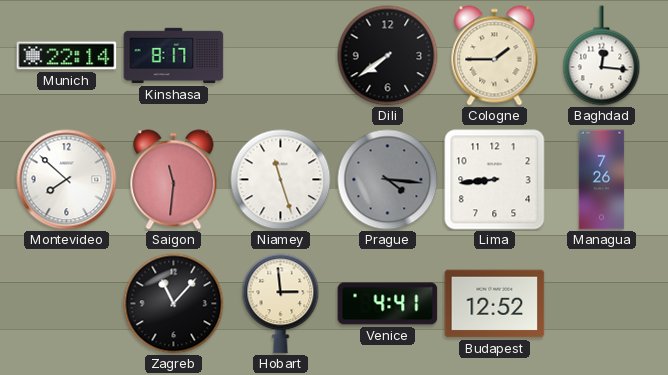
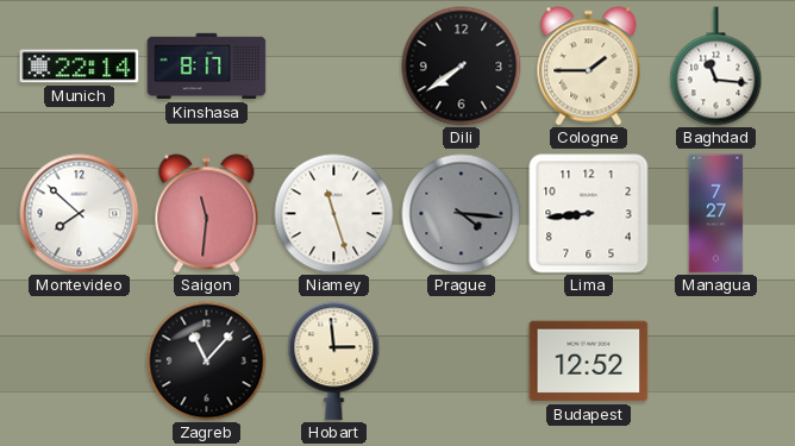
Baghdad: 12:16 -> 11:16 (716, 67)
Managua: 7:26 -> 7:27 (716, 214)
Venice: 4:41 -> none (388, 304)
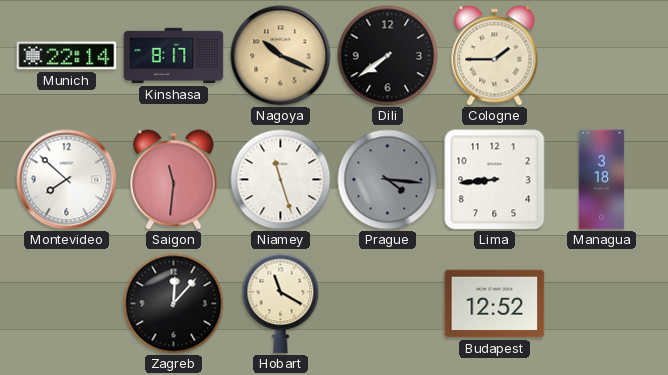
Nagoya: none -> 10:19 (281, 56)
Baghdad: 11:16 -> none (716, 67)
Managua: 7:27 -> 3:18 (602, 180)
Zagreb: 11:07 -> 12:07 (174, 304)
Hobart: 2:59 -> 11:20 (281, 304)
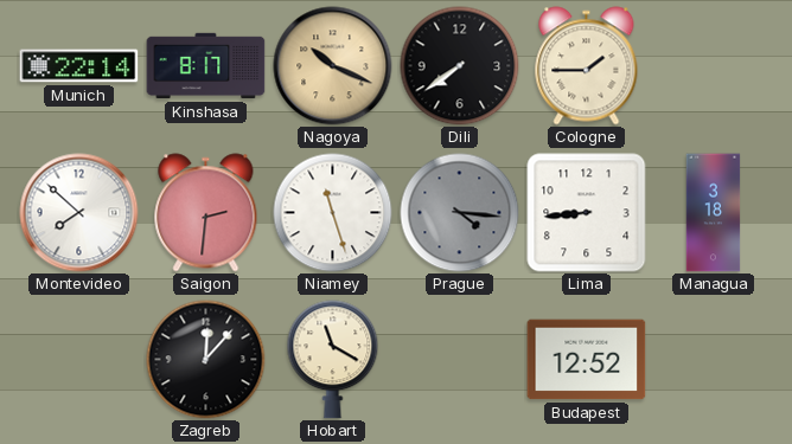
Saigon: 11:31 -> 2:31 (206, 213)
